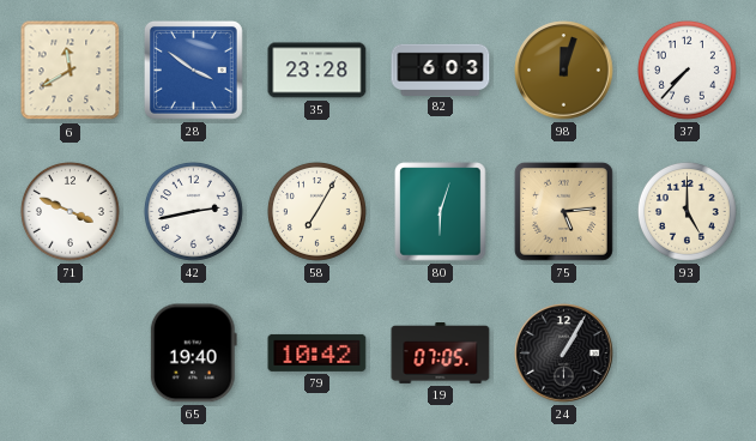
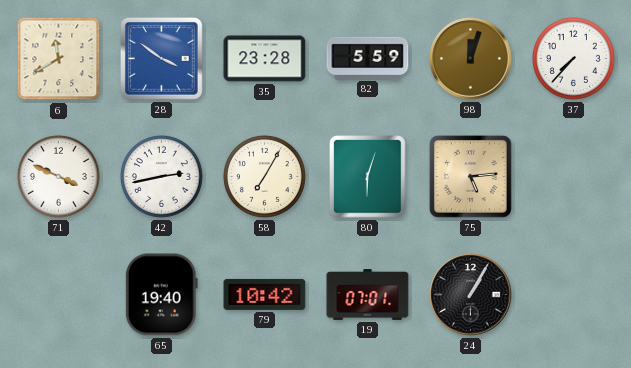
82: 6:03 -> 5:59 (368, 58)
93: 5:00 -> none (687, 211)
19: 07:05 -> 07:01 (368, 295)
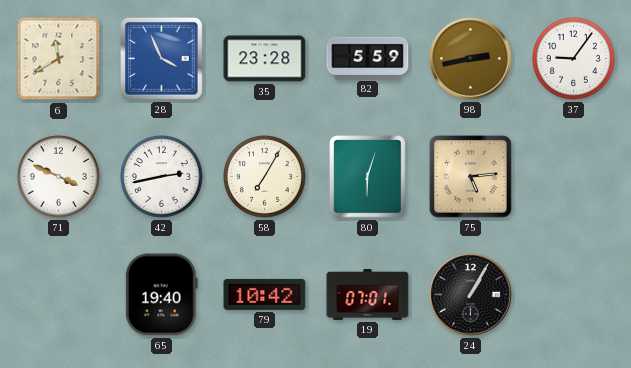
28: 3:51 -> 3:56 (161, 58)
98: 12:03 -> 2:43 (471, 59)
37: 7:37 -> 9:06 (573, 58)
